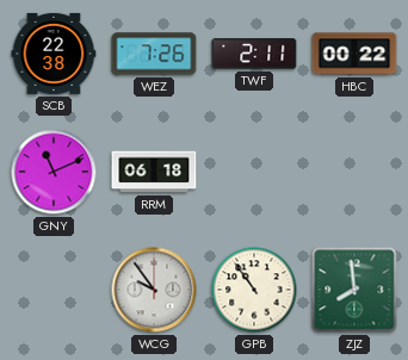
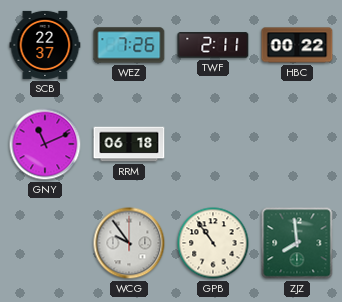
SCB: 22:38 -> 22:37 (45, 45)
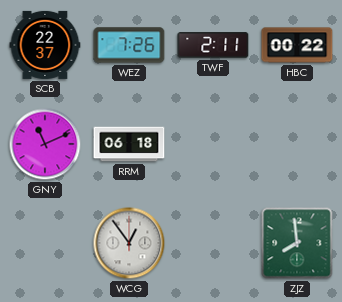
WCG: 9:54 -> 12:54 (129, 243)
GPB: 10:54 -> none (213, 243)
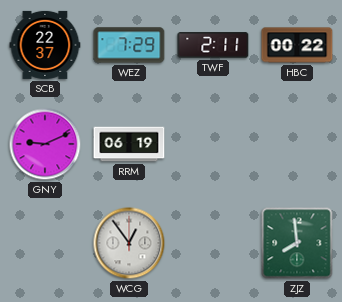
WEZ: 7:26 -> 7:29 (129, 45)
GNY: 11:11 -> 9:11 (45, 144)
RRM: 06:18 -> 06:19 (129, 144)
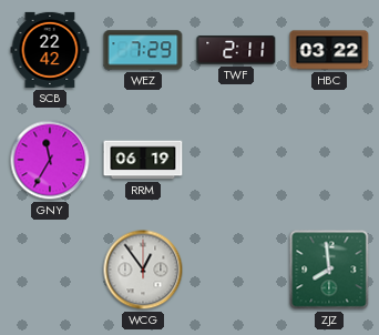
SCB: 22:37 -> 22:42 (50, 50)
HBC: 00:22 -> 03:22 (329, 50)
GNY: 9:11 -> 11:35 (50, 160)
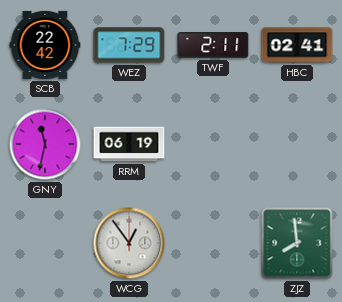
HBC: 03:22 -> 02:41 (297, 45)
GNY: 11:35 -> 11:32 (45, 144)
